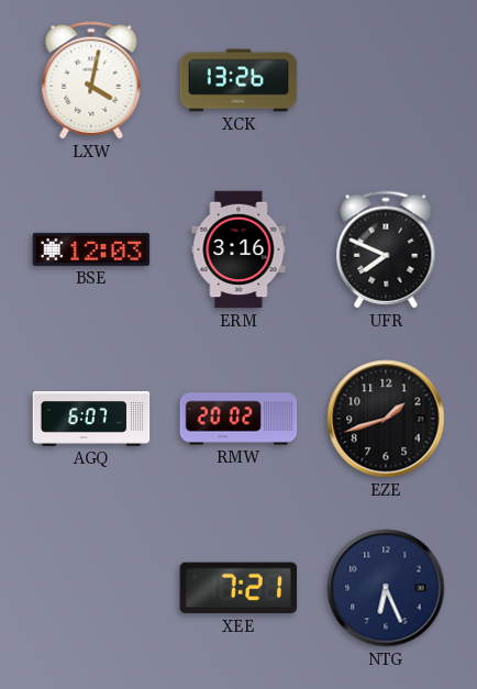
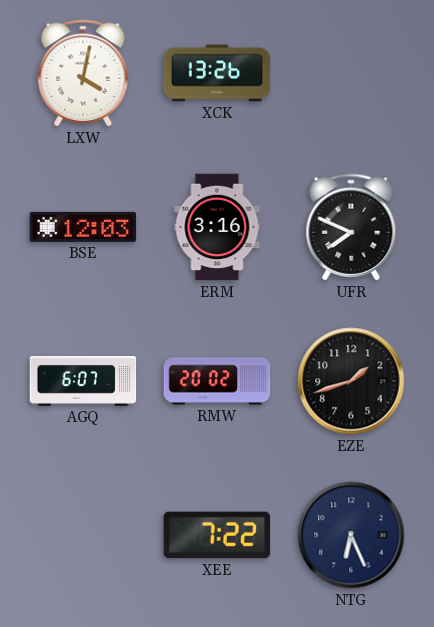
XEE: 7:21 -> 7:22 (217, 535)
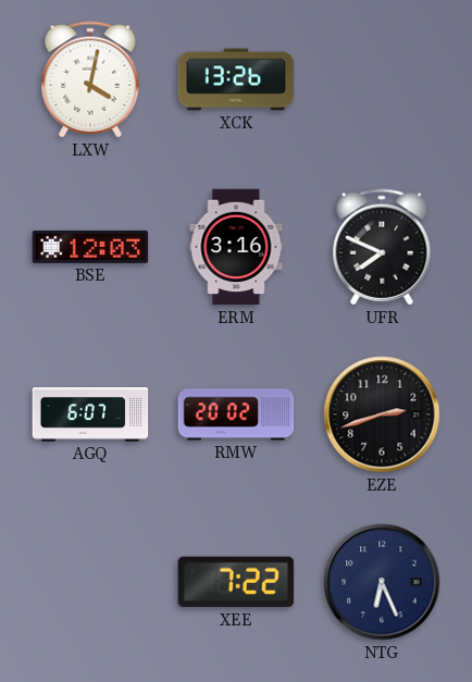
EZE: 1:42 -> 2:42 (382, 414)
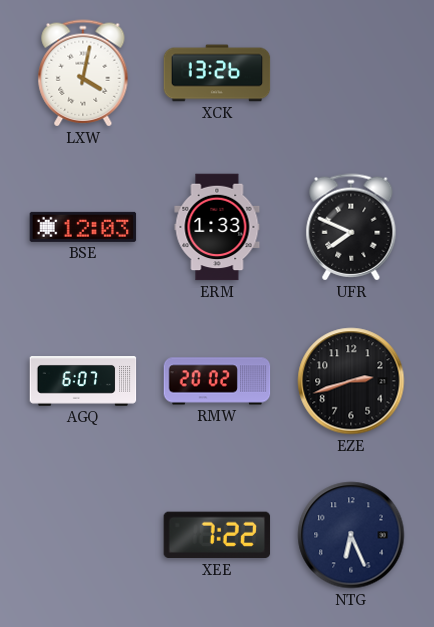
ERM: 3:16 -> 1:33 (217, 227)
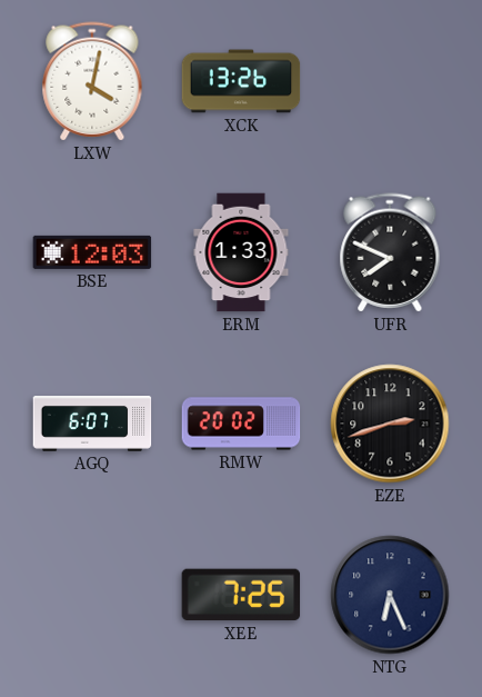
XEE: 7:22 -> 7:25 (241, 595)
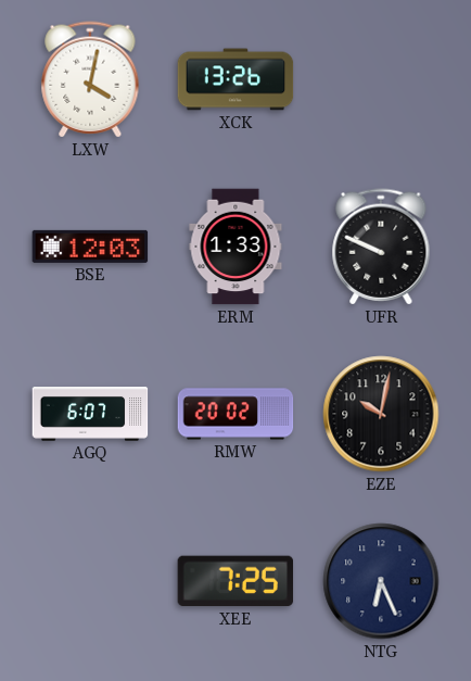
UFR: 7:49 -> 9:49 (381, 247)
EZE: 2:42 -> 10:02 (381, 414)
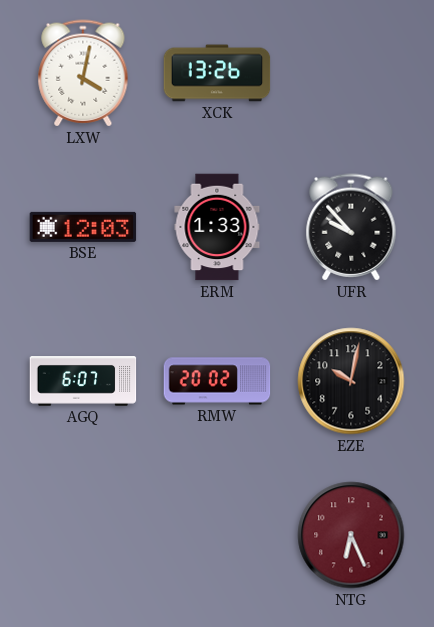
UFR: 9:49 -> 9:53 (351, 227)
XEE: 7:25 -> none (235, 581)
NTG dial: navy -> burgundy (351, 535)
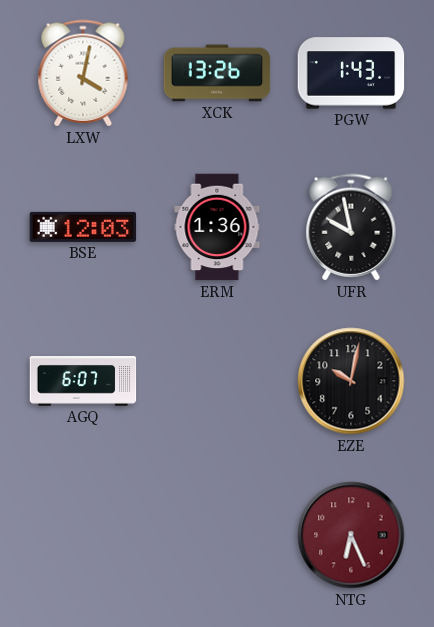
PGW: none -> 1:43 (351, 73)
ERM: 1:33 -> 1:36 (217, 227)
UFR: 9:53 -> 9:58 (351, 227)
RMW: 20:02 -> none (217, 381)
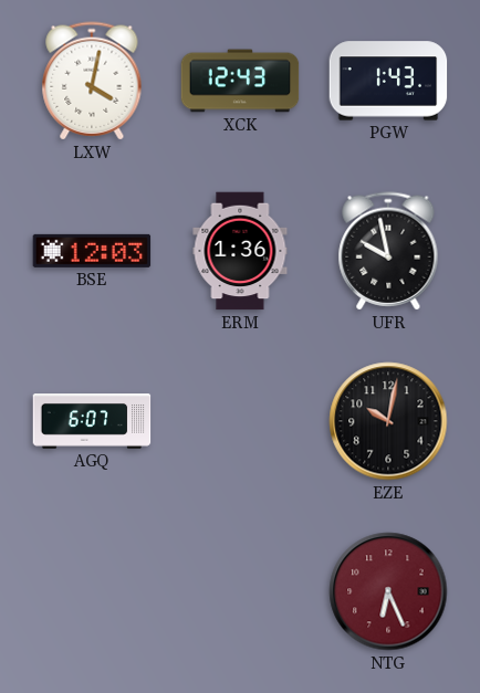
XCK: 13:26 -> 12:43 (240, 81)
